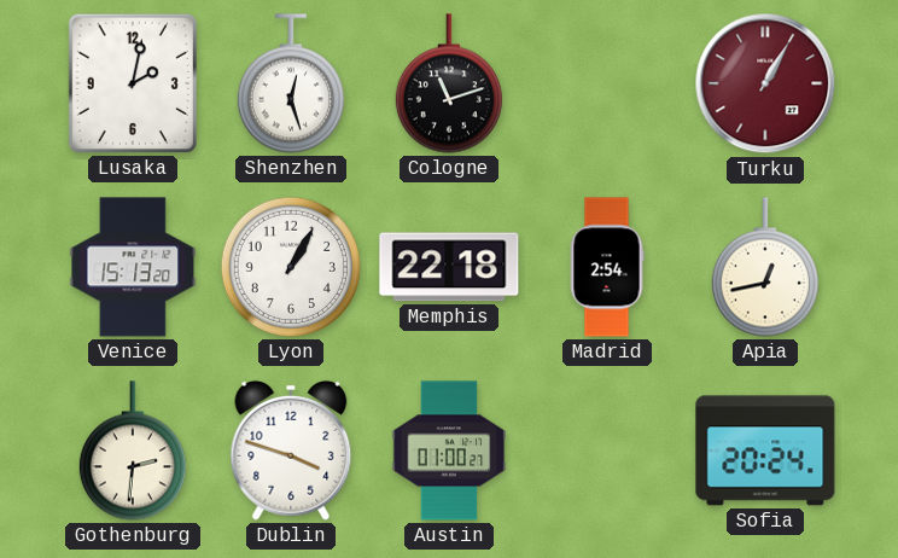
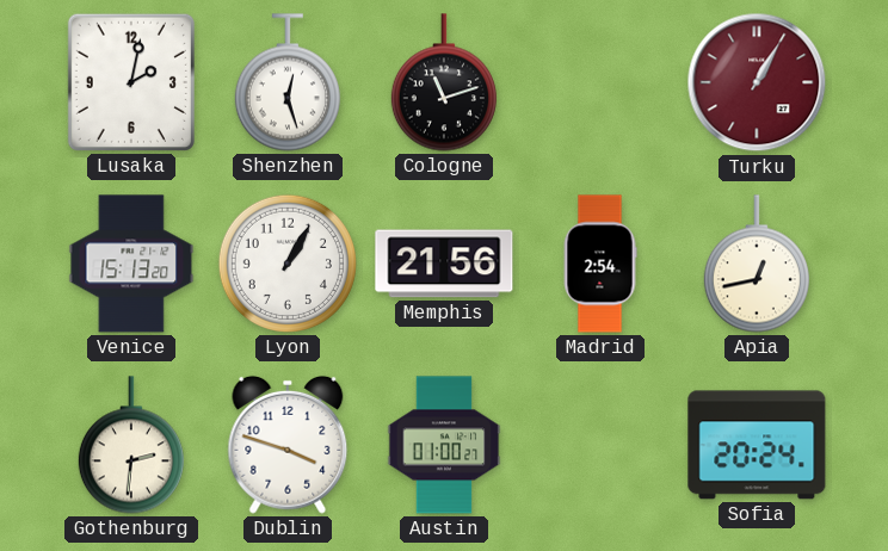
Memphis: 22:18 -> 21:56 (444, 264)
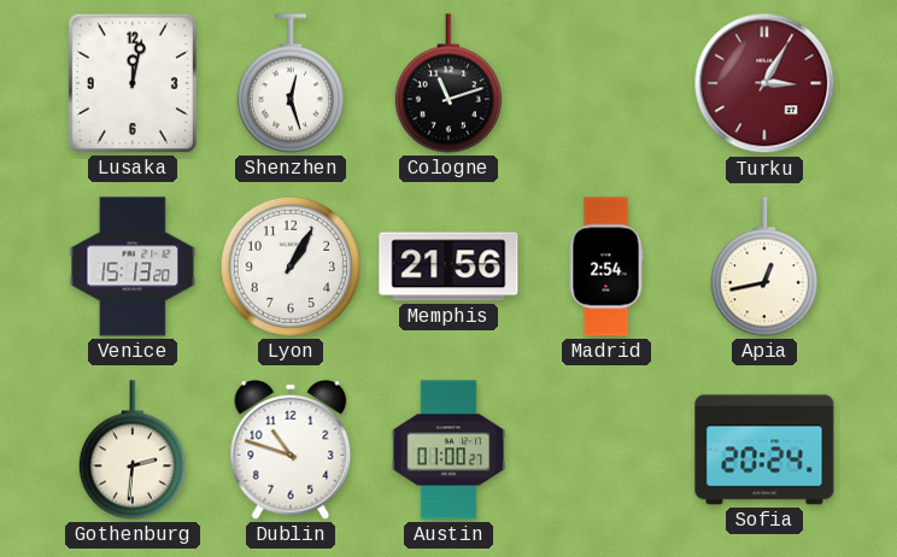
Lusaka: 2:02 -> 12:02 (133, 83)
Turku: 1:05 -> 3:05 (764, 83)
Dublin: 3:48 -> 10:48 (291, 450)
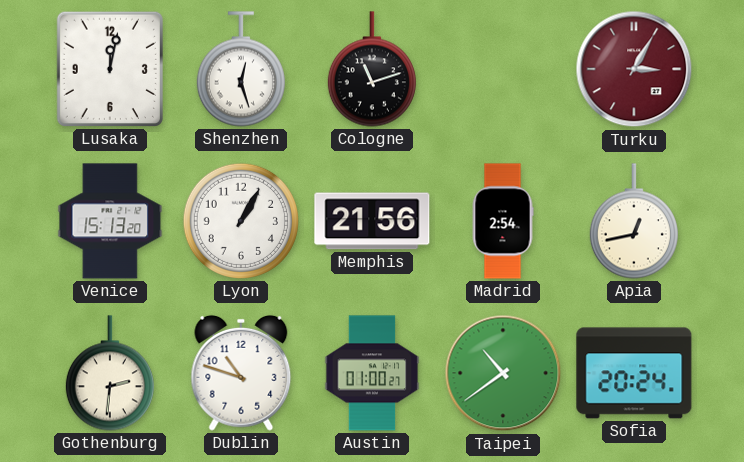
Taipei: none -> 10:39 (503, 373)
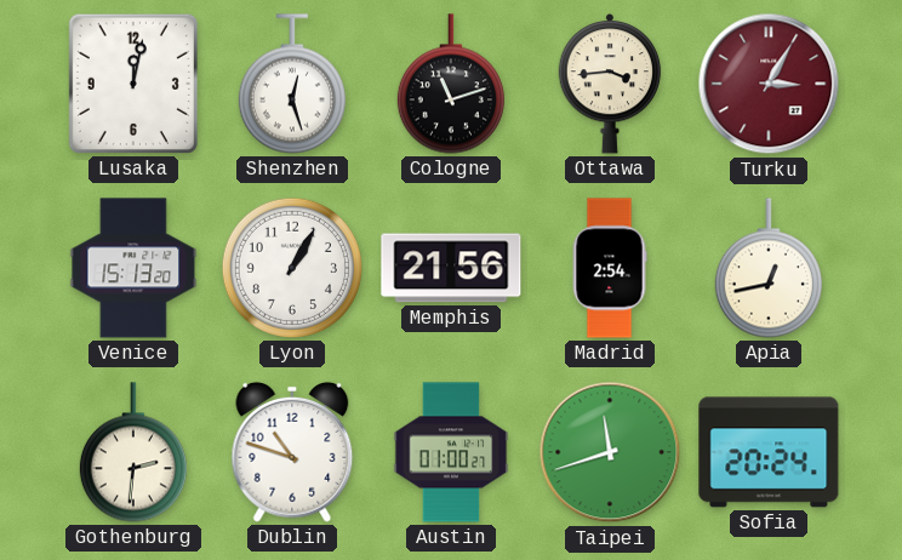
Ottawa: none -> 3:44 (610, 85)
Taipei: 10:39 -> 11:42 (610, 452)
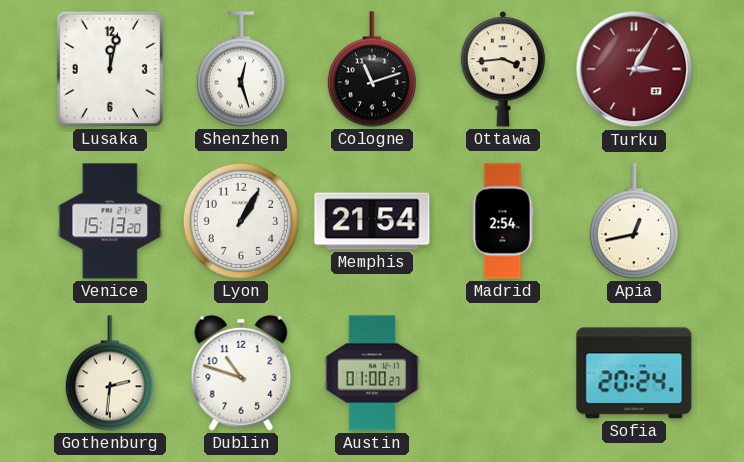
Memphis: 21:56 -> 21:54 (372, 221)
Taipei: 11:42 -> none (610, 452)
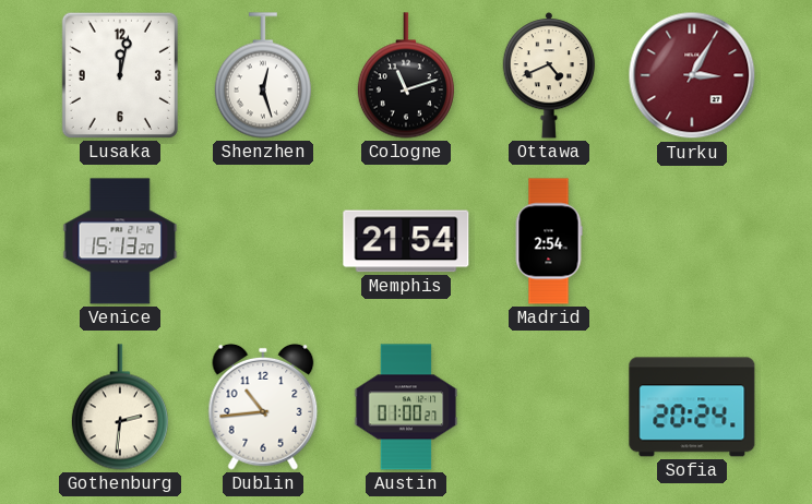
Ottawa: 3:44 -> 4:41 (549, 76)
Lyon: 1:05 -> none (241, 221)
Apia: 12:43 -> none (634, 221)
Dublin: 10:48 -> 10:44 (263, 407)
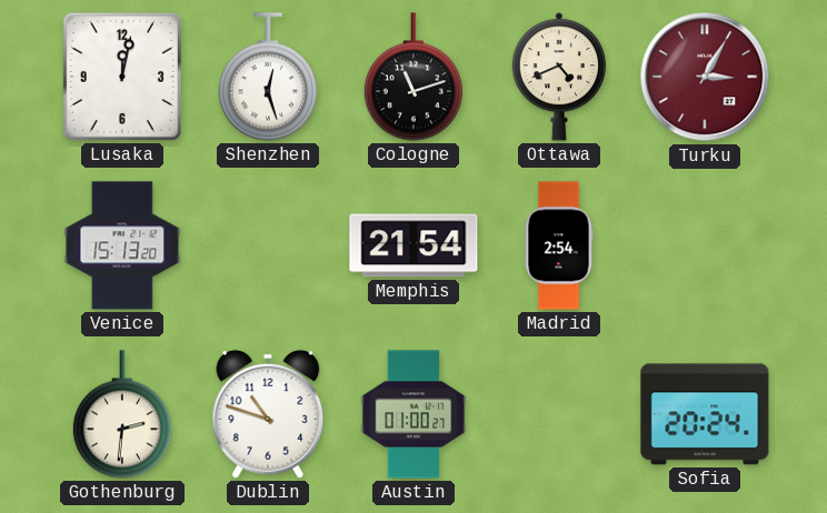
Dublin: 10:44 -> 10:48 (268, 414)
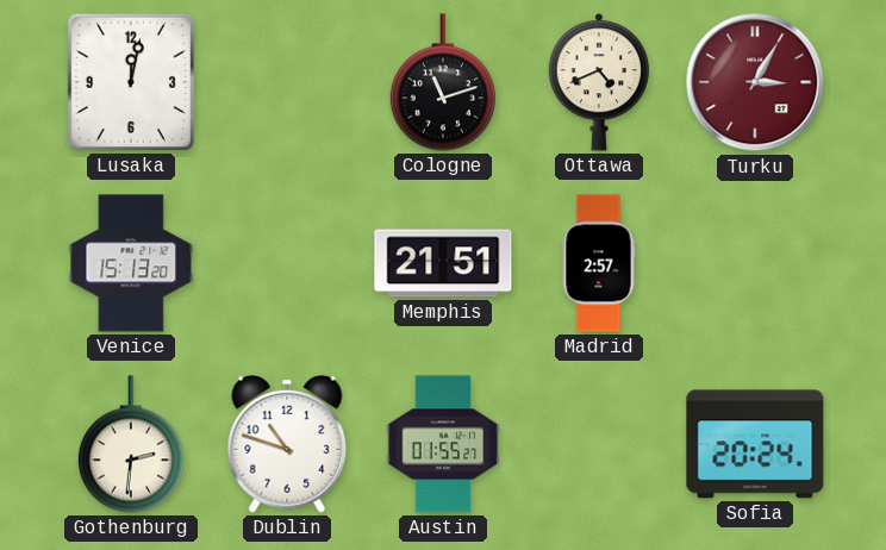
Shenzhen: 12:27 -> none (268, 77)
Memphis: 21:54 -> 21:51 (443, 263)
Madrid: 2:54 -> 2:57 (599, 263)
Austin: 01:00 -> 01:55 (443, 444)
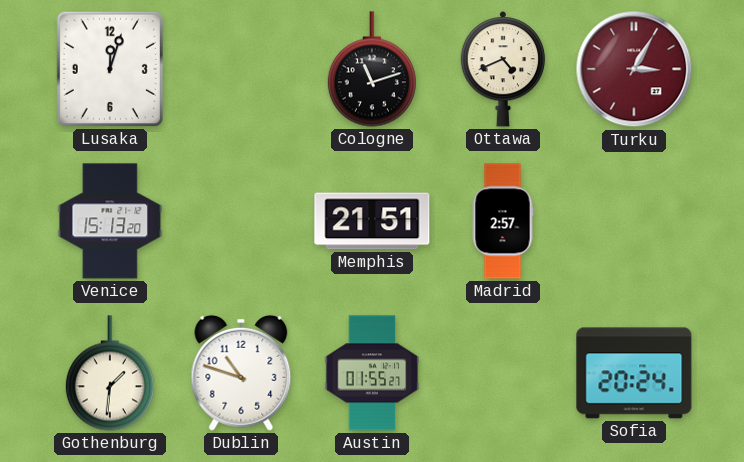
Lusaka: 12:02 -> 12:03 (110, 69)
Gothenburg: 2:31 -> 1:31 (110, 373)
